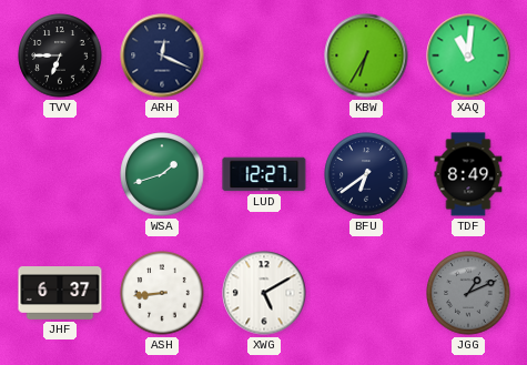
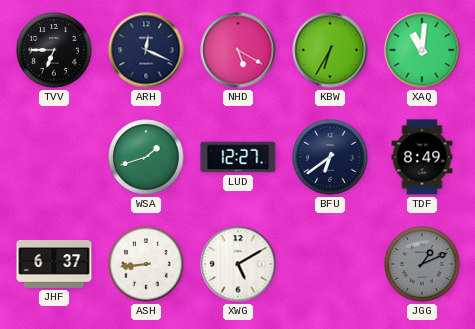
NHD: none -> 5:20 (238, 50)
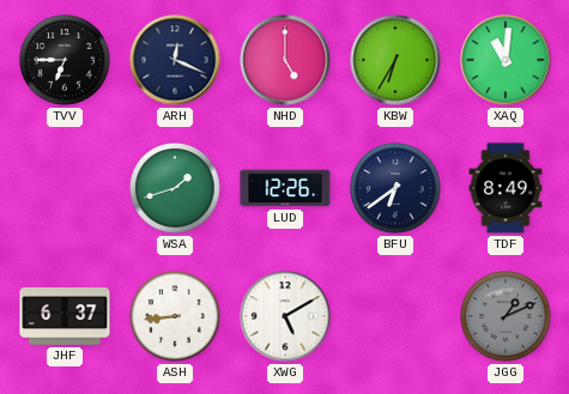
NHD: 5:20 -> 5:00 (285, 60)
LUD: 12:27 -> 12:26 (285, 188)
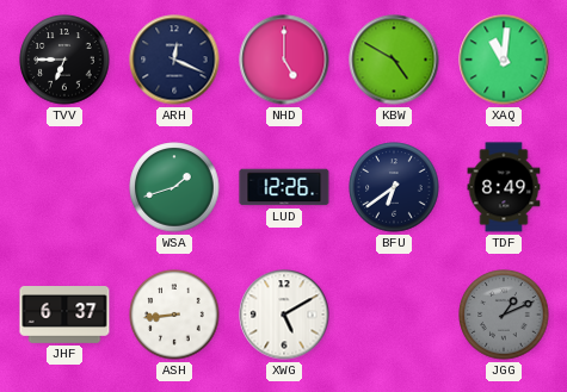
KBW: 6:35 -> 4:50 (394, 60)
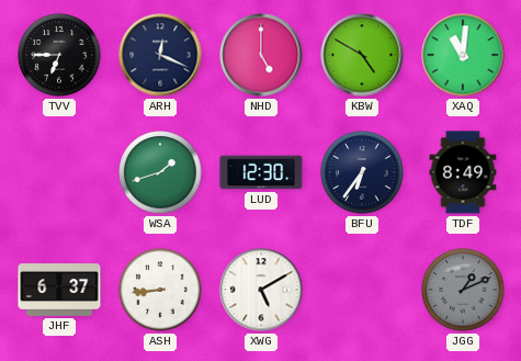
LUD: 12:26 -> 12:30 (261, 172)
BFU: 6:39 -> 6:36 (362, 172)
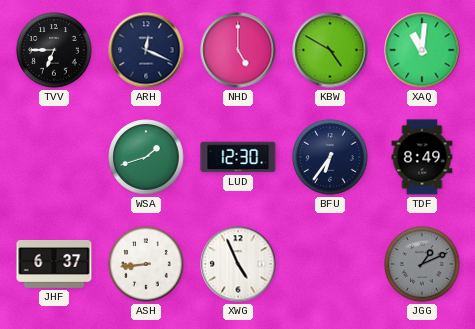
XWG: 5:10 -> 4:56 (238, 264)
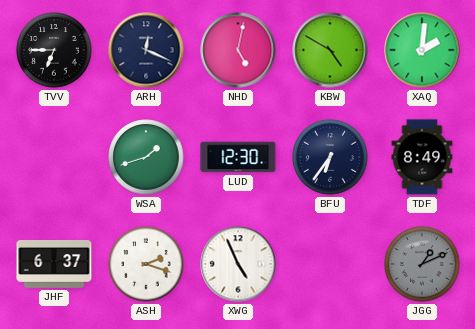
NHD: 5:00 -> 5:02 (238, 50)
XAQ: 11:01 -> 2:01 (422, 50)
ASH: 8:44 -> 2:18 (146, 264)
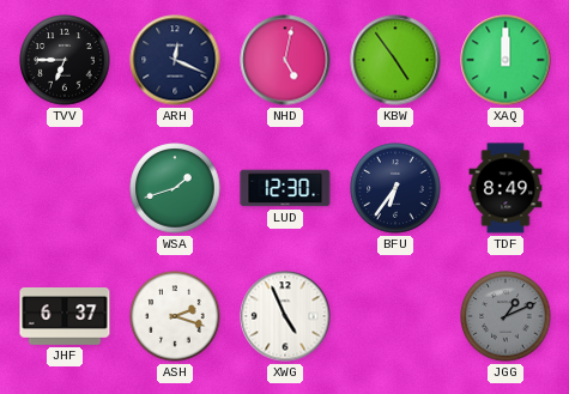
KBW: 4:50 -> 4:54 (395, 60)
XAQ: 2:01 -> 12:00 (506, 60)
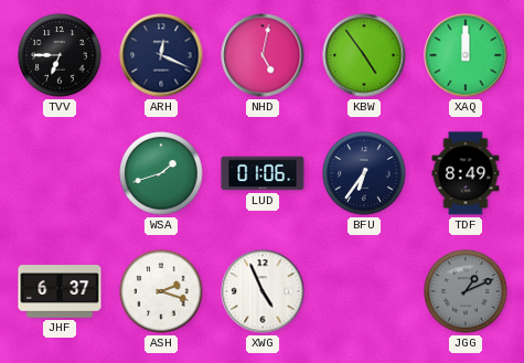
LUD: 12:30 -> 01:06 (263, 173)
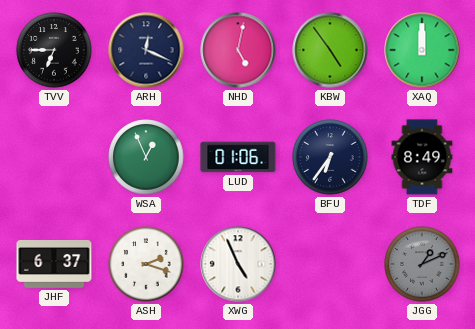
WSA: 1:42 -> 12:56 (146, 157)
